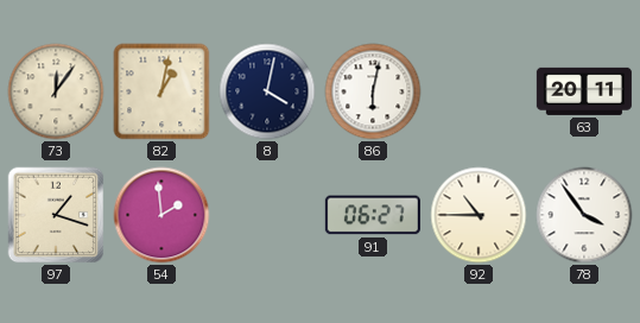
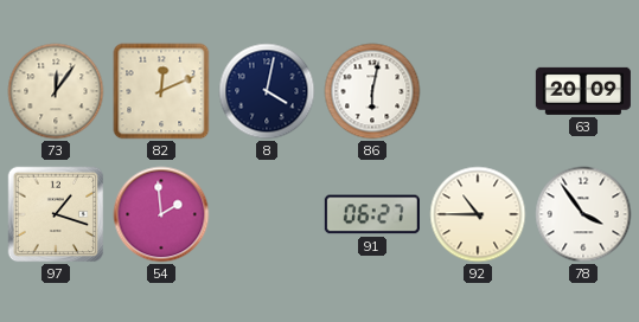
82: 1:02 -> 12:11 (161, 91)
63: 20:11 -> 20:09 (583, 91)
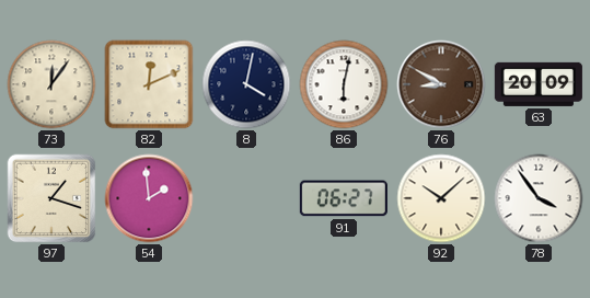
76: none -> 8:50 (441, 84)
92: 10:45 -> 10:08 (441, 198)
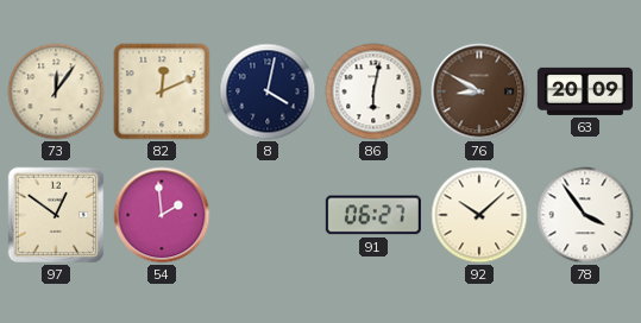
97: 1:18 -> 12:51 (56, 215)
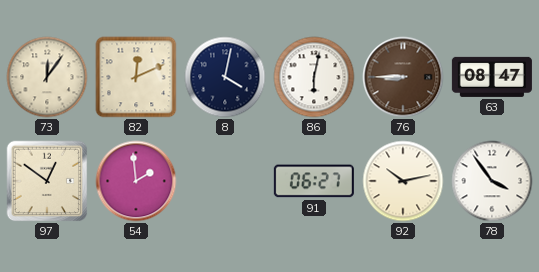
76: 8:50 -> 8:45 (403, 77)
63: 20:09 -> 08:47 (492, 77)
92: 10:08 -> 10:13 (403, 181)
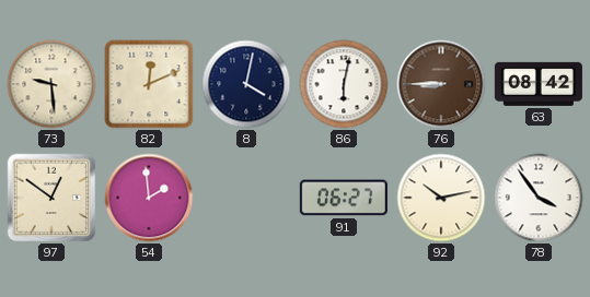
73: 12:06 -> 9:29 (51, 84)
63: 08:47 -> 08:42 (539, 84)
